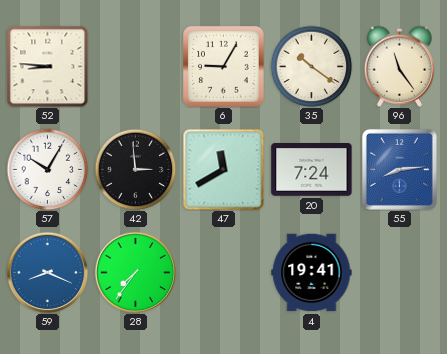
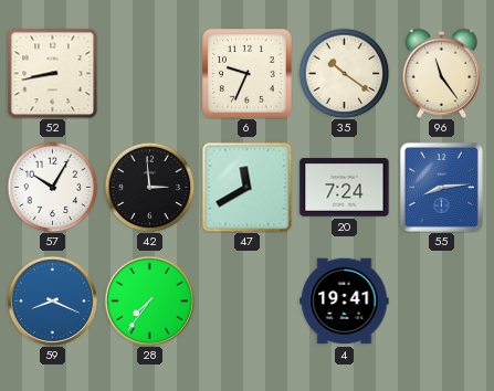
52: 8:46 -> 8:43 (52, 73)
6: 9:05 -> 9:34 (248, 74)
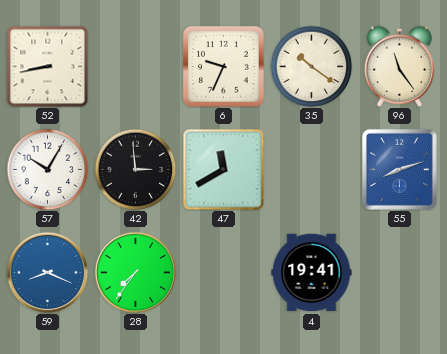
20: 7:24 -> none (345, 188)
55: 8:14 -> 8:12 (399, 169)
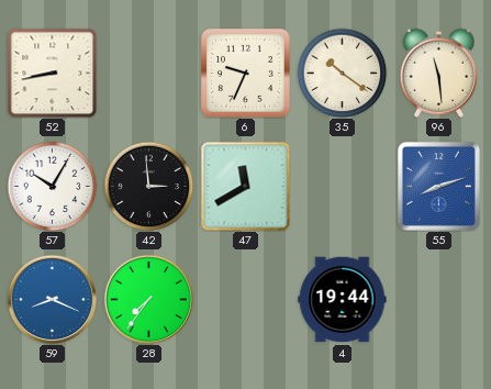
96: 11:24 -> 11:29 (438, 73)
4: 19:41 -> 19:44 (343, 300)
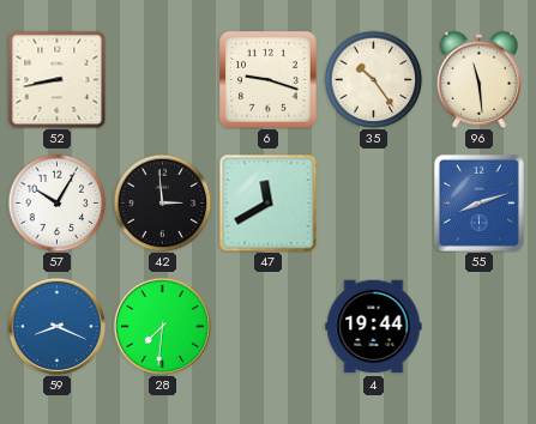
6: 9:34 -> 9:18 (269, 80)
35: 10:21 -> 10:24 (373, 79)
28: 7:36 -> 7:31 (162, 326)
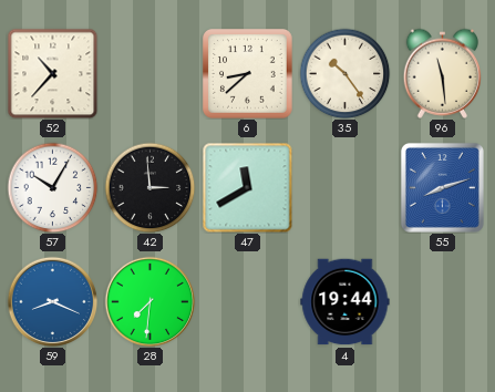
52: 8:43 -> 10:37 (52, 73)
6: 9:18 -> 8:38 (248, 74)
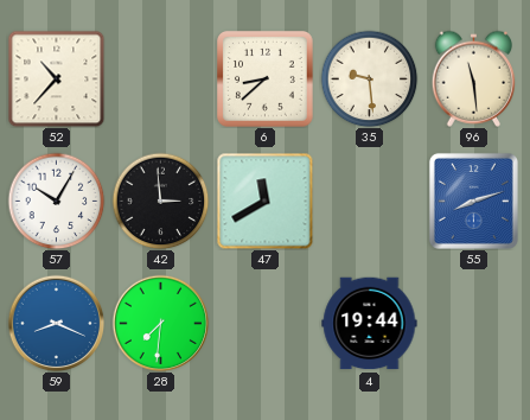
35: 10:24 -> 9:29 (369, 78)
